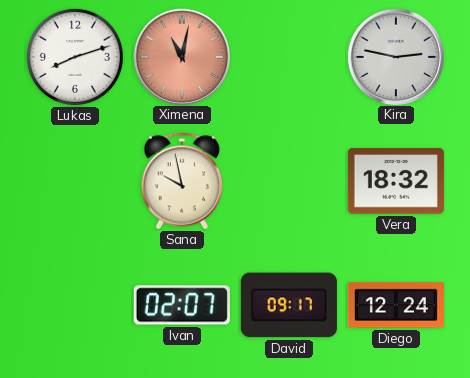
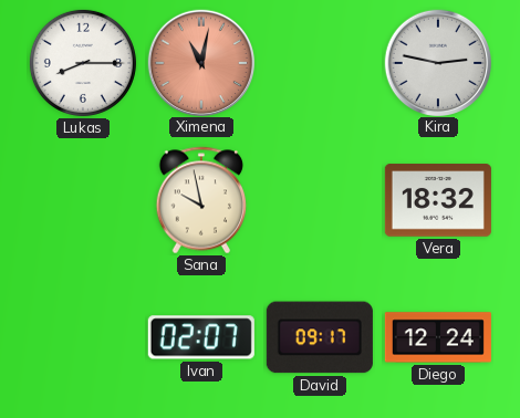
Lukas: 8:12 -> 8:15 (83, 63)
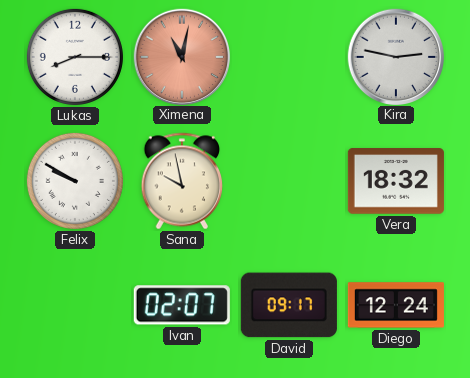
Felix: none -> 9:50 (75, 181)
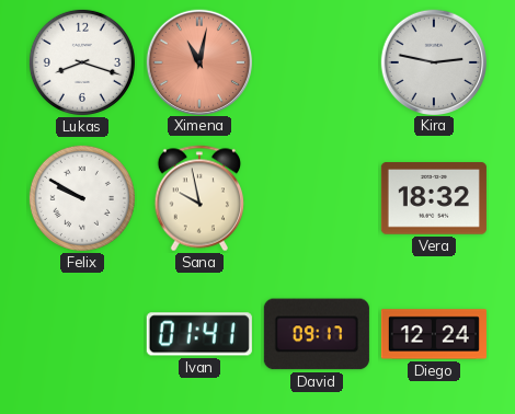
Lukas: 8:15 -> 8:18 (82, 62)
Ivan: 02:07 -> 01:41 (199, 334)
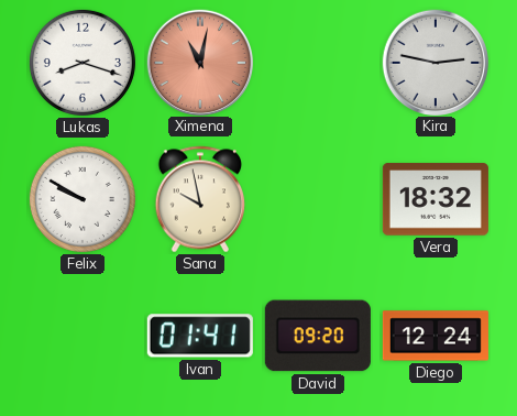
David: 09:17 -> 09:20 (318, 336)
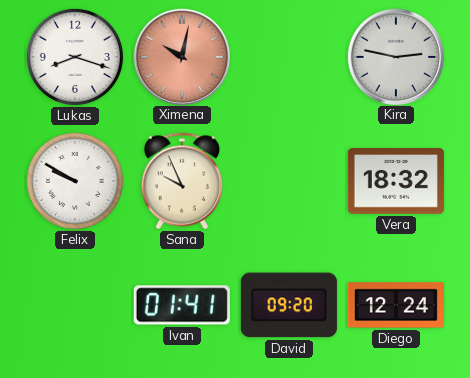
Ximena: 11:02 -> 10:02 (181, 56)
Sana: 9:58 -> 9:56 (182, 181)
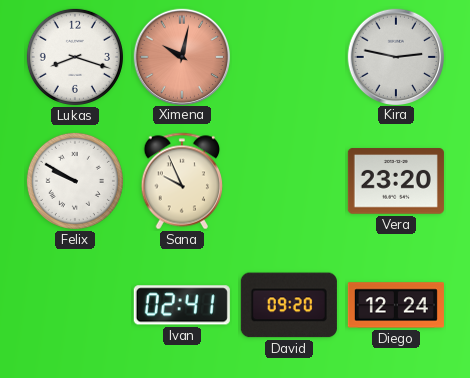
Vera: 18:32 -> 23:20 (396, 181)
Ivan: 01:41 -> 02:41 (182, 305)
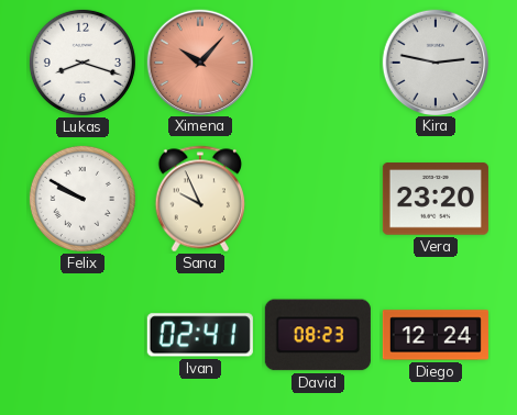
Ximena: 10:02 -> 10:07 (199, 61)
David: 09:20 -> 08:23 (318, 335)
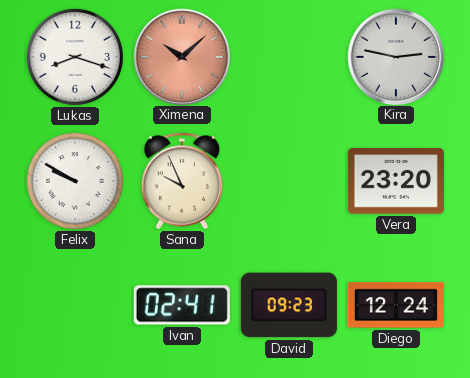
Ximena: 10:07 -> 10:08 (181, 56)
David: 08:23 -> 09:23 (289, 305)
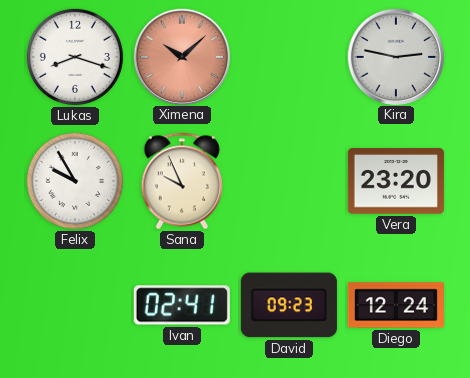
Felix: 9:50 -> 9:55 (75, 181)
